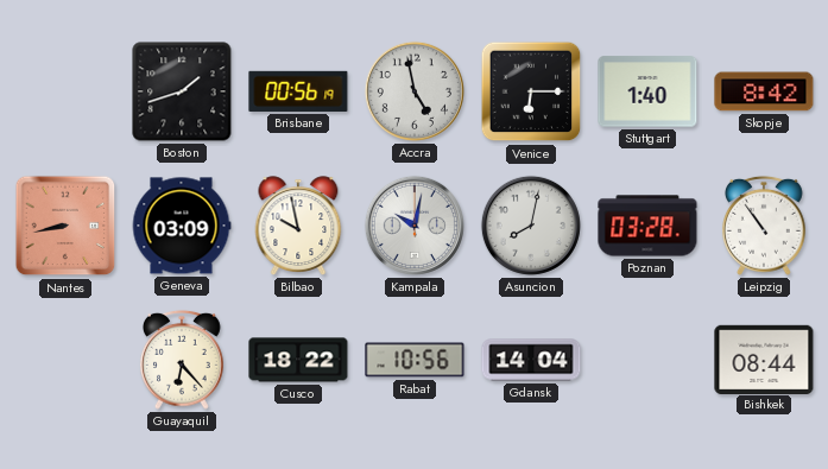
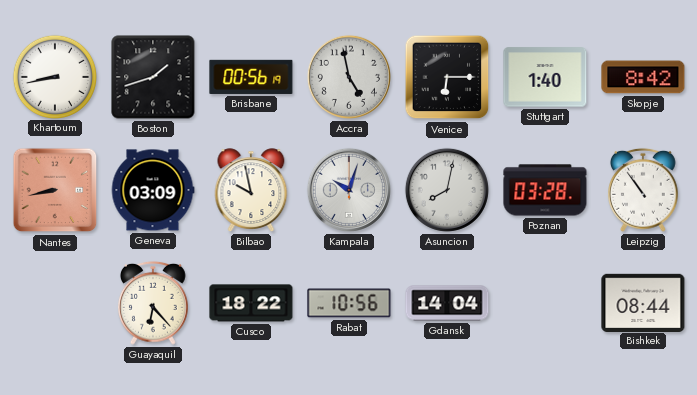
Khartoum: none -> 8:43 (54, 76)
Kampala: 10:02 -> 10:03 (349, 190)
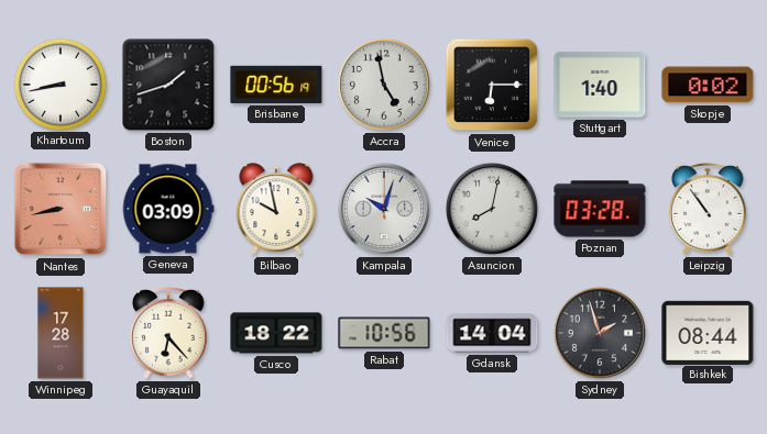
Skopje: 8:42 -> 0:02 (708, 85)
Winnipeg: none -> 17:28 (61, 333)
Sydney: none -> 1:57 (600, 333)
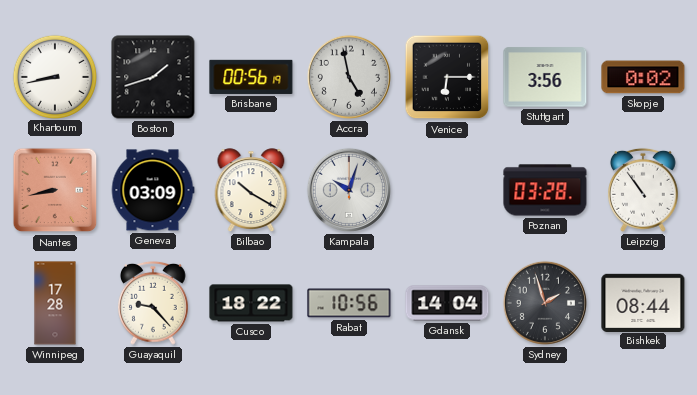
Stuttgart: 1:40 -> 3:56 (545, 77)
Bilbao: 9:58 -> 10:20 (251, 190)
Asuncion: 8:02 -> none (492, 209)
Guayaquil: 6:23 -> 9:23 (153, 303)
